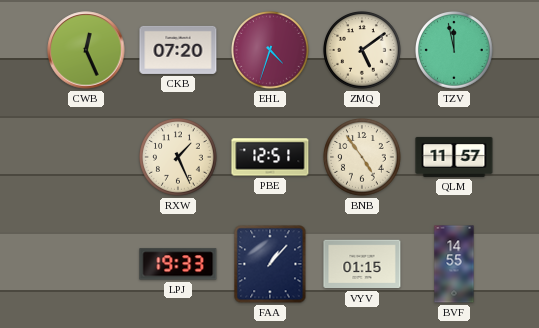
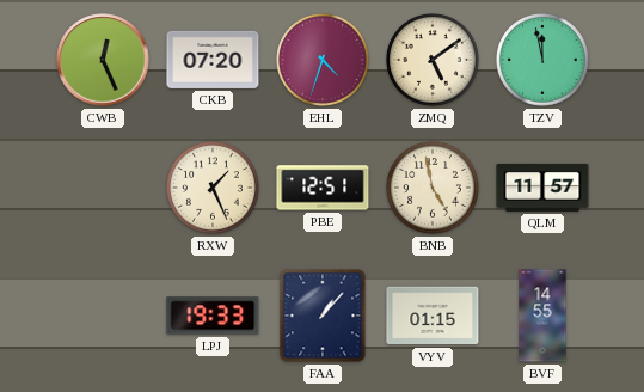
BNB: 4:54 -> 4:58 (434, 189)
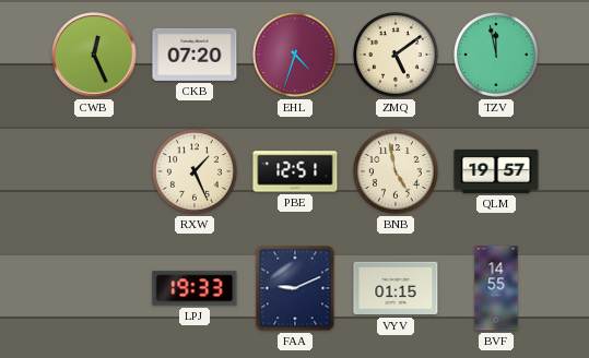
QLM: 11:57 -> 19:57 (496, 171)
FAA: 1:07 -> 9:11 (295, 288)
